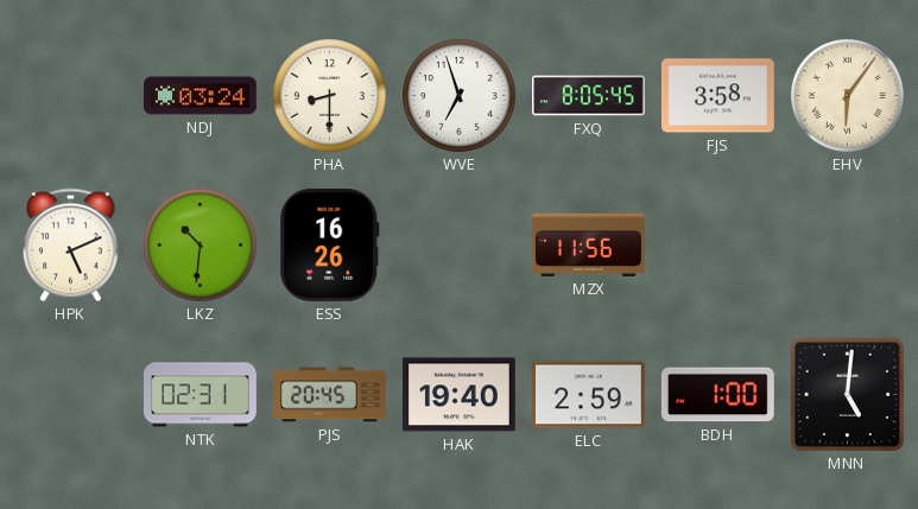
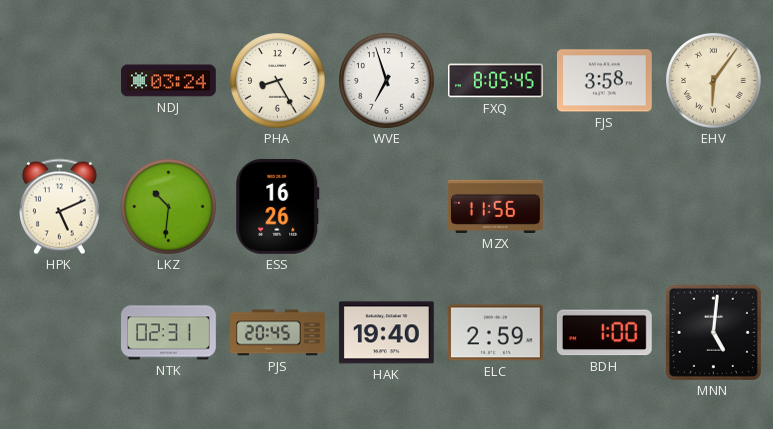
PHA: 8:30 -> 8:25 (278, 81)
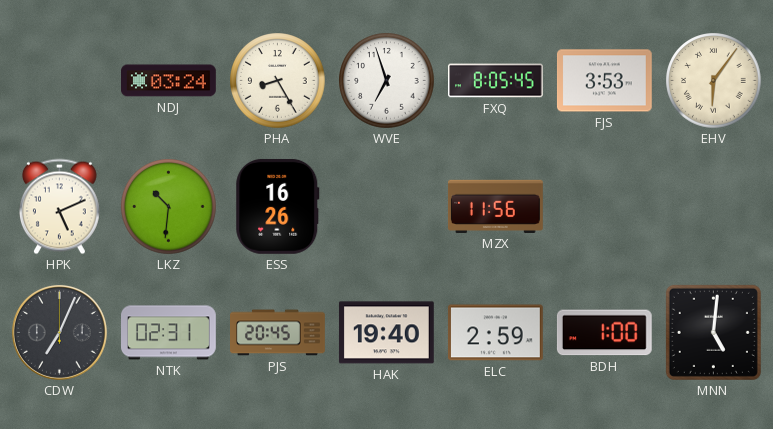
FJS: 3:58 -> 3:53 (604, 81)
CDW: none -> 7:04 (59, 332)
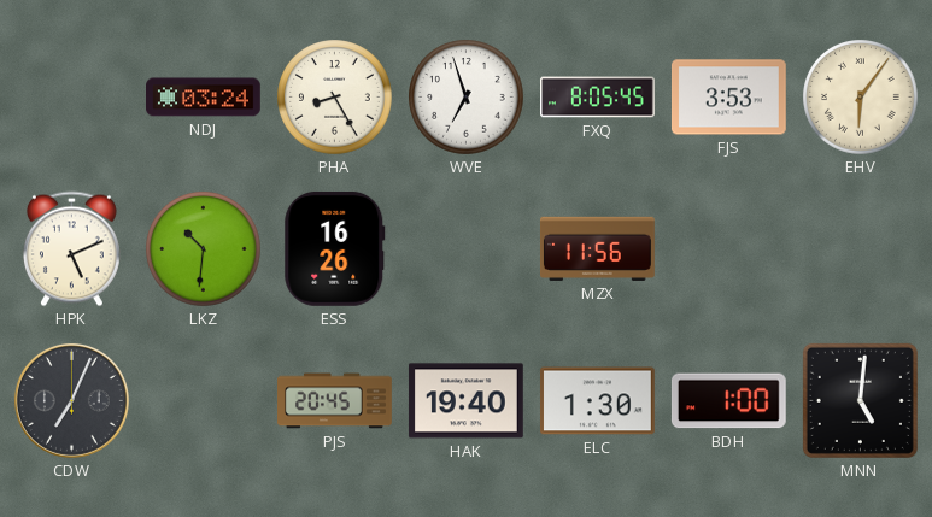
NTK: 02:31 -> none (169, 333)
ELC: 2:59 -> 1:30 (597, 401)
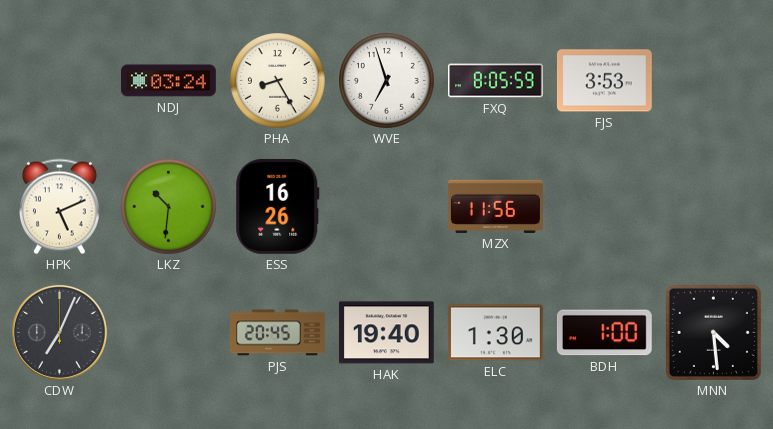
FXQ: 8:05:45 -> 8:05:59 (496, 81)
EHV: 6:06 -> none (861, 98)
MNN: 5:01 -> 4:29 (713, 332)
